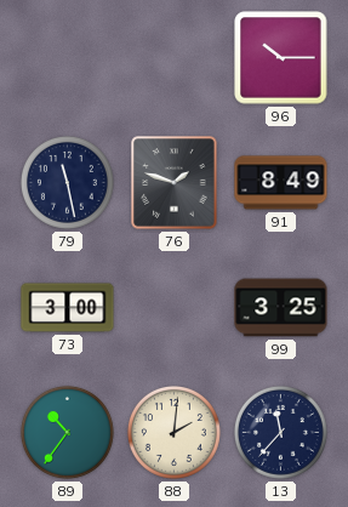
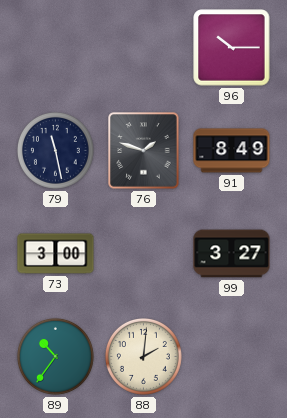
99: 3:25 -> 3:27 (232, 254)
13: 11:37 -> none (280, 432)
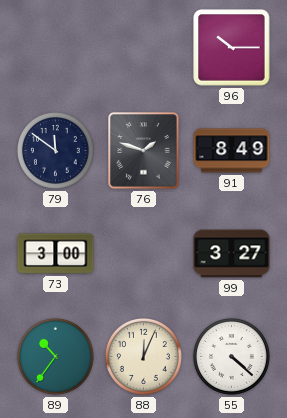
79: 11:28 -> 11:51 (55, 150)
88: 2:01 -> 12:04 (143, 356)
55: none -> 4:22 (231, 356)
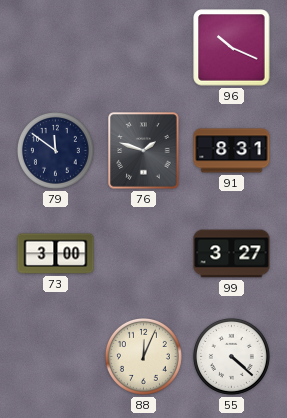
96: 10:15 -> 10:19 (232, 48)
91: 8:49 -> 8:31 (232, 151)
89: 10:36 -> none (55, 356)
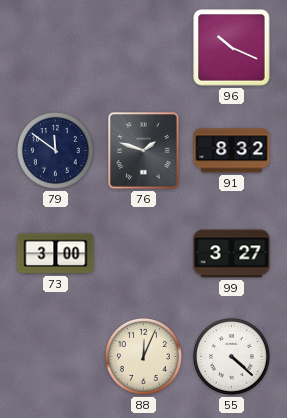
91: 8:31 -> 8:32 (232, 151)
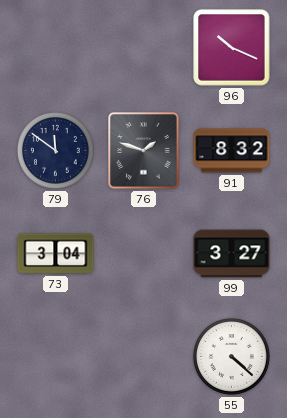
73: 3:00 -> 3:04 (56, 254)
88: 12:04 -> none (143, 356)
